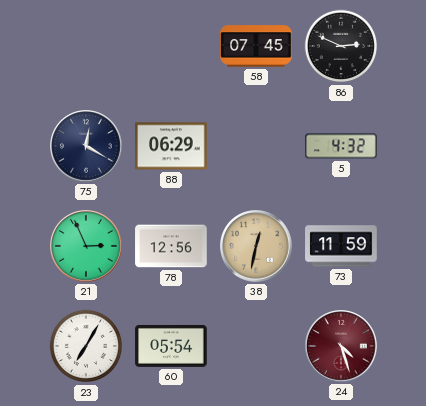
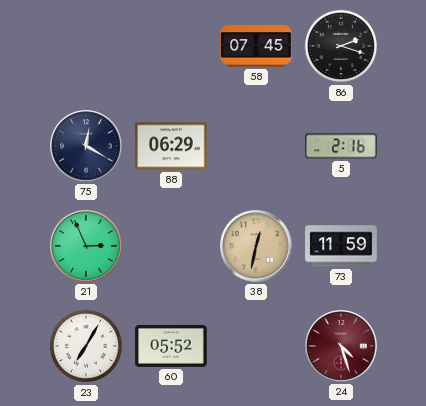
86: 2:49 -> 2:18 (341, 46)
5: 4:32 -> 2:16 (341, 146)
78: 12:56 -> none (171, 246)
60: 05:54 -> 05:52 (171, 346)
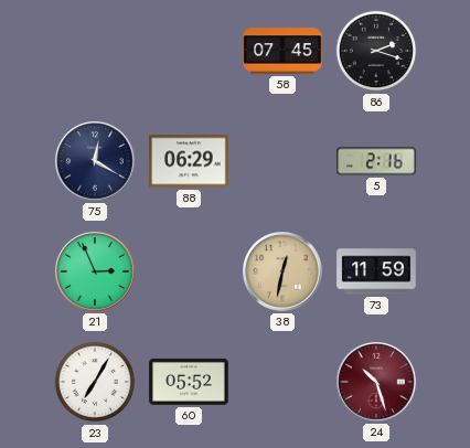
24: 4:27 -> 10:27 (377, 383)
